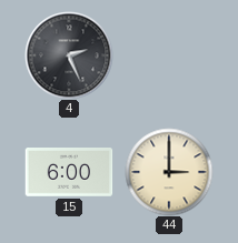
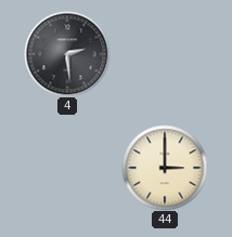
4: 2:26 -> 2:29 (67, 54)
15: 6:00 -> none (69, 173)
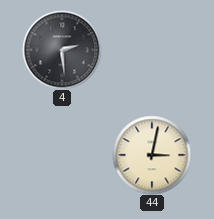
44: 3:00 -> 3:02 (152, 155)
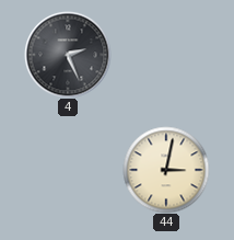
4: 2:29 -> 2:26 (68, 55)
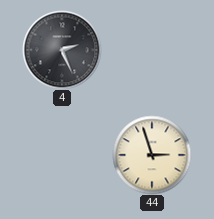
44: 3:02 -> 2:57 (152, 155)
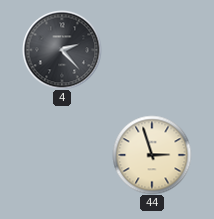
4: 2:26 -> 2:23 (62, 50)
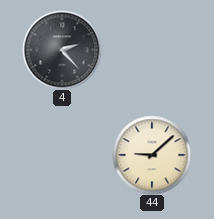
44: 2:57 -> 9:08 (152, 155)
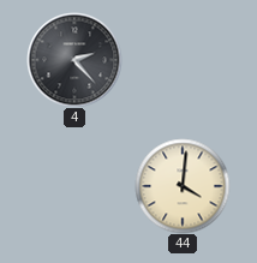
44: 9:08 -> 4:01 (183, 186)
